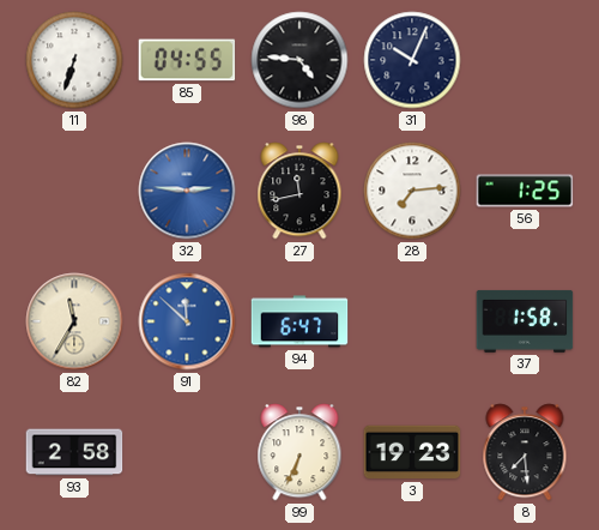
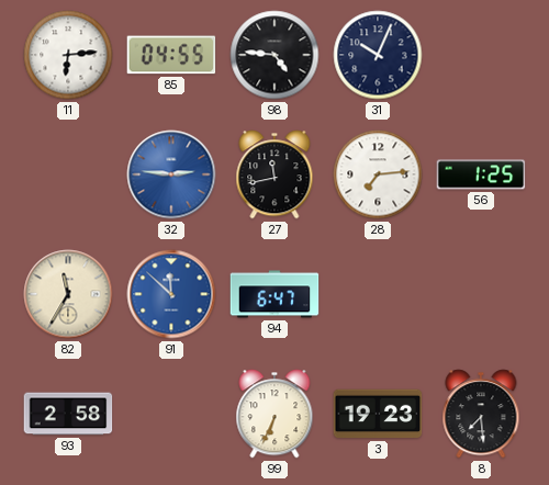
11: 6:33 -> 6:14 (68, 55)
37: 1:58 -> none (525, 321)
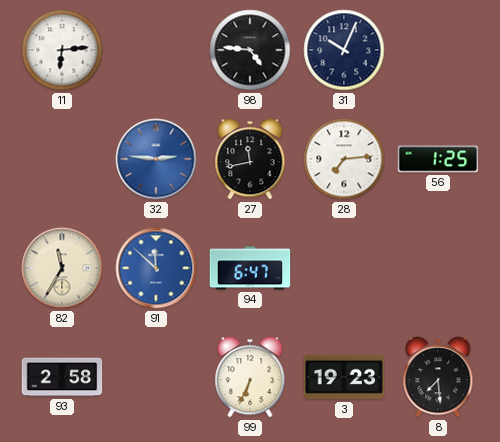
85: 04:55 -> none (171, 55)
